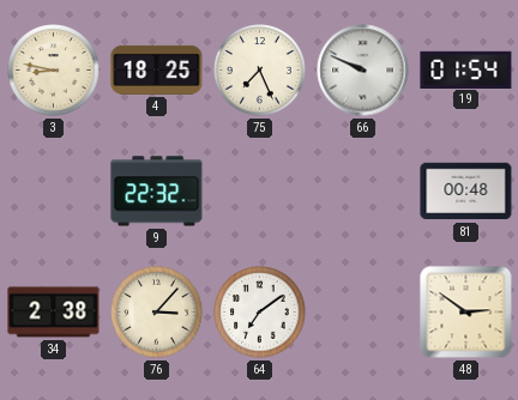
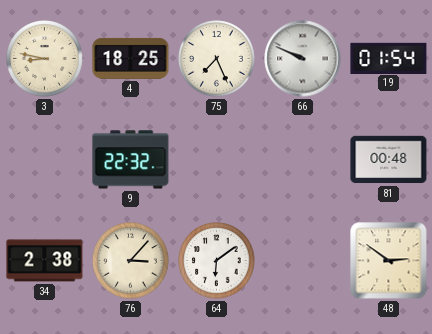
64: 7:09 -> 6:09 (217, 261)
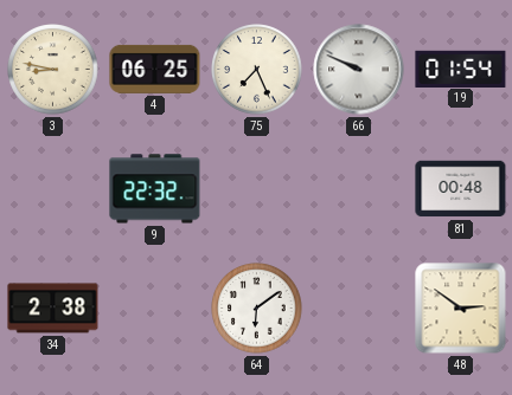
4: 18:25 -> 06:25 (155, 69)
76: 3:07 -> none (131, 261)
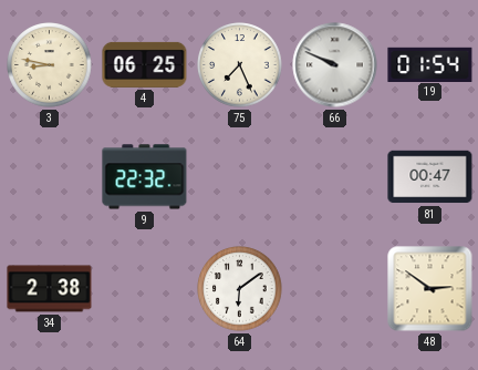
81: 00:48 -> 00:47 (430, 177)
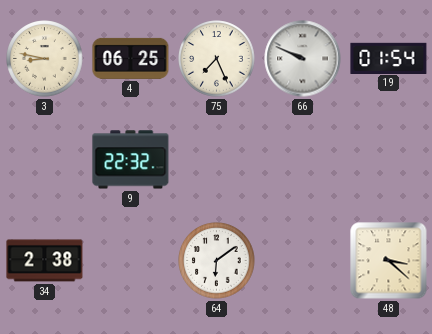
81: 00:47 -> none (430, 177)
48: 2:51 -> 3:22 (389, 261)
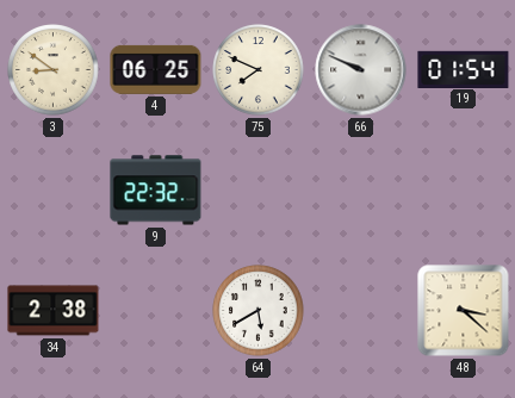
3: 8:47 -> 8:51 (54, 70)
75: 7:26 -> 7:49 (259, 70)
64: 6:09 -> 5:40 (259, 311)
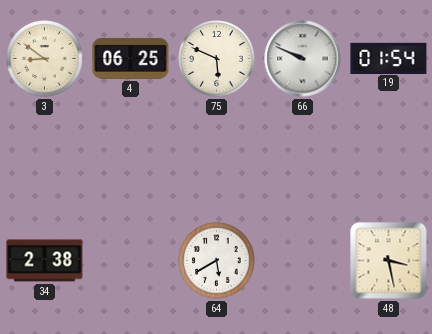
75: 7:49 -> 5:49 (217, 59)
9: 22:32 -> none (156, 191)
48: 3:22 -> 3:28 (389, 261)
